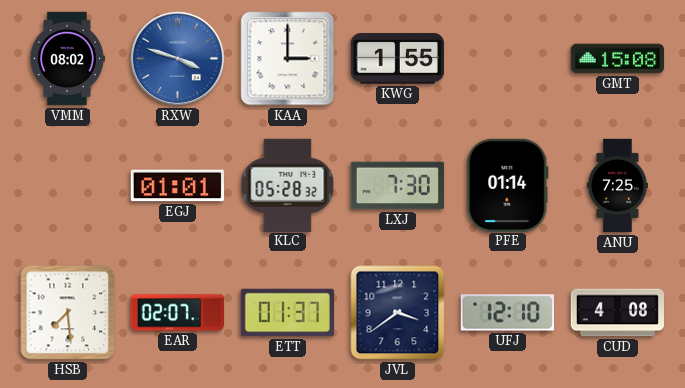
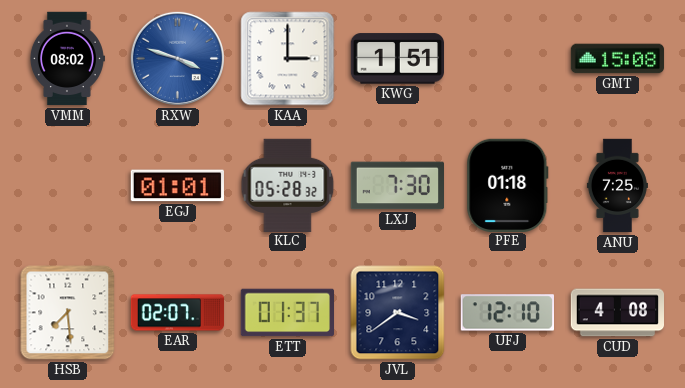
KWG: 1:55 -> 1:51 (397, 59)
PFE: 01:14 -> 01:18 (508, 185)
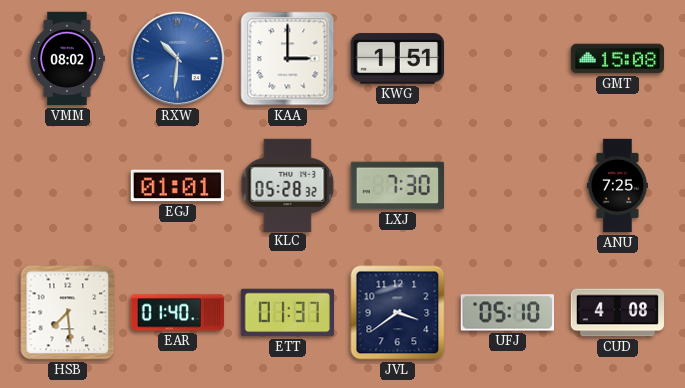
RXW: 3:48 -> 10:31 (177, 58)
PFE: 01:18 -> none (508, 185)
EAR: 02:07 -> 01:40 (178, 313)
UFJ: 12:10 -> 05:10 (507, 313)
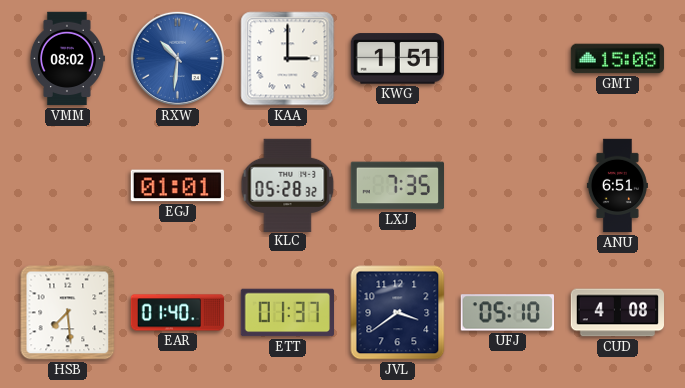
LXJ: 7:30 -> 7:35 (397, 186)
ANU: 7:25 -> 6:51 (617, 186)
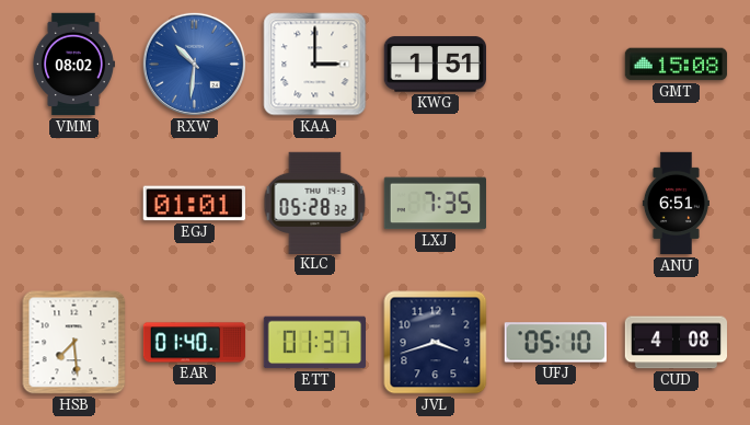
JVL: 3:39 -> 3:42 (436, 343)
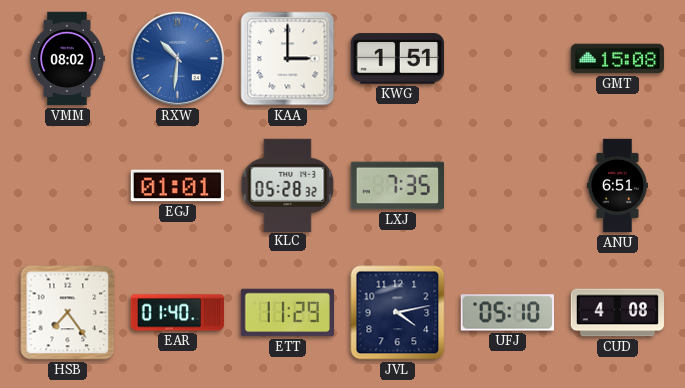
HSB: 7:29 -> 7:24 (68, 313)
ETT: 01:37 -> 11:29 (287, 313)
JVL: 3:42 -> 4:13 (398, 313)
